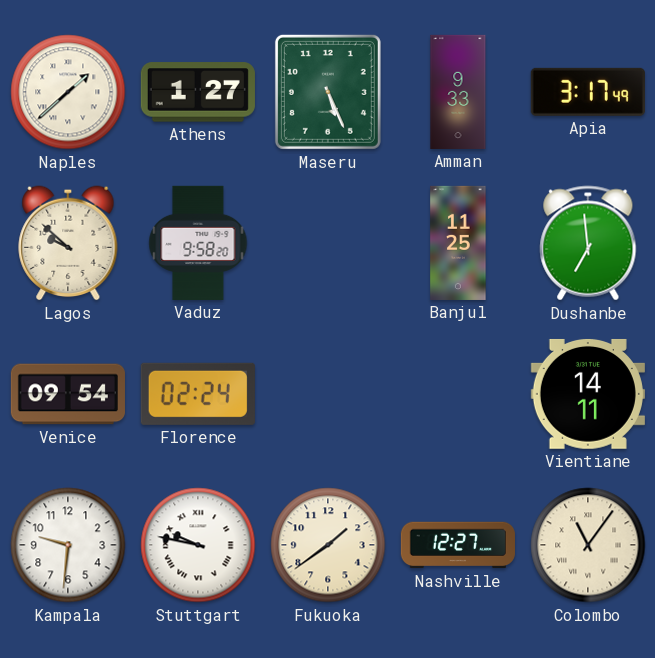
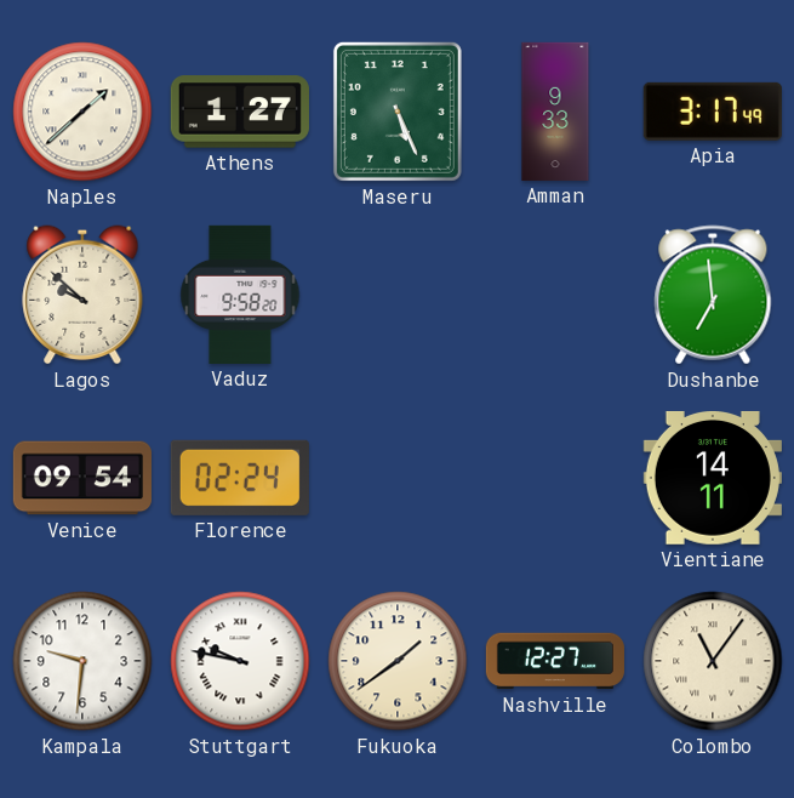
Banjul: 11:25 -> none (458, 243)
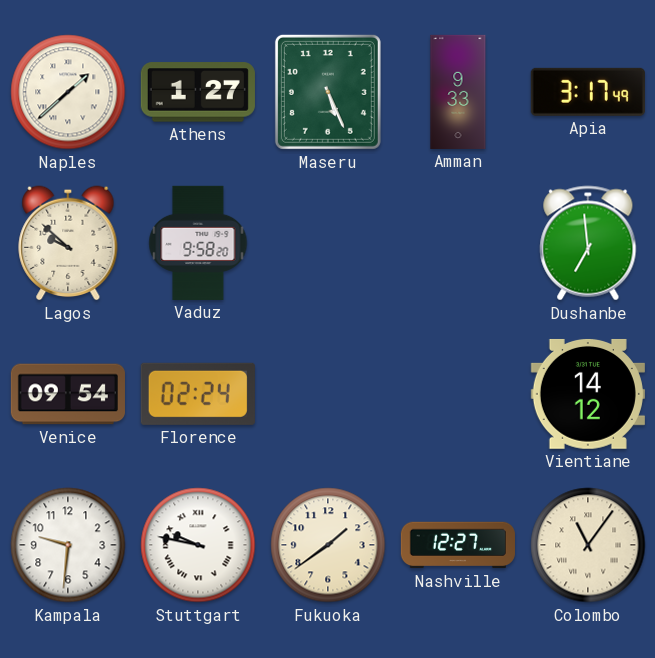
Vientiane: 14:11 -> 14:12 (588, 394)
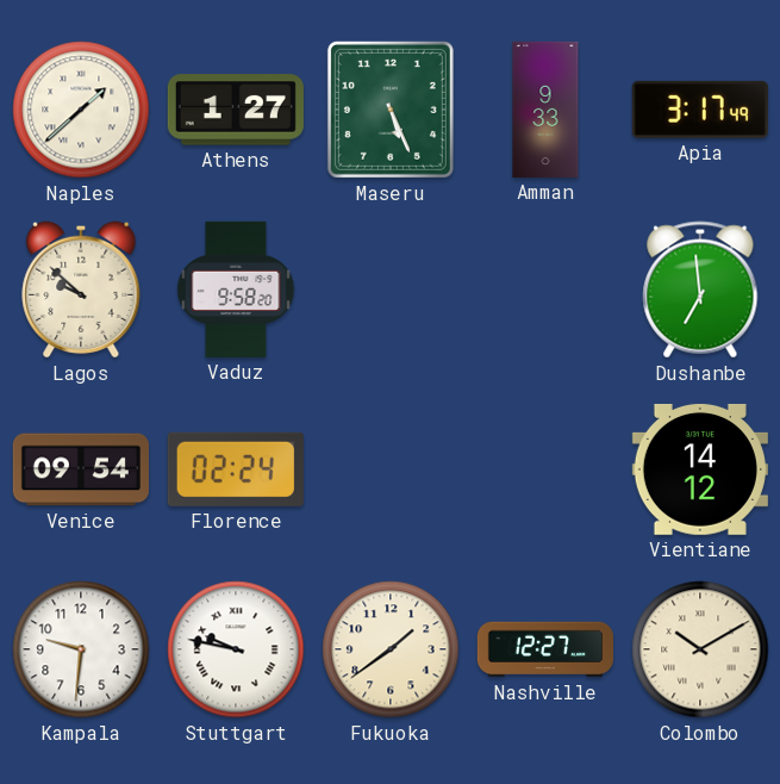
Colombo: 11:06 -> 10:10 (700, 649)
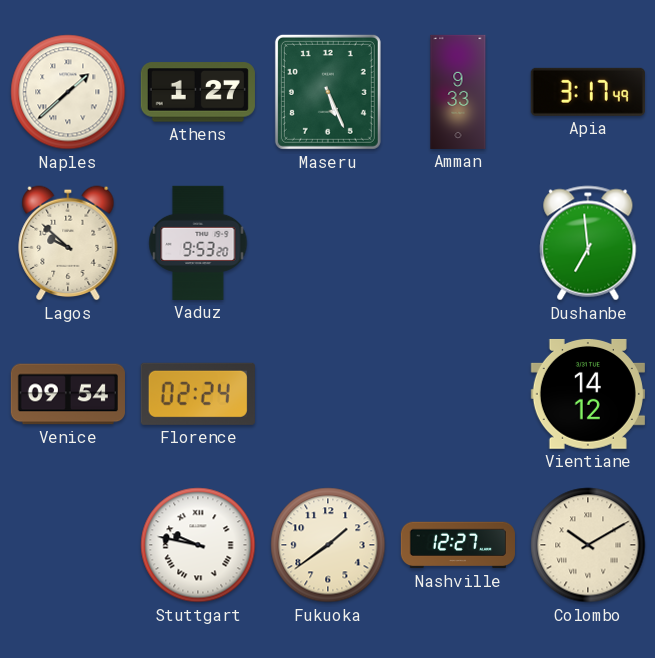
Vaduz: 9:58 -> 9:53 (198, 243)
Kampala: 9:31 -> none (81, 649)
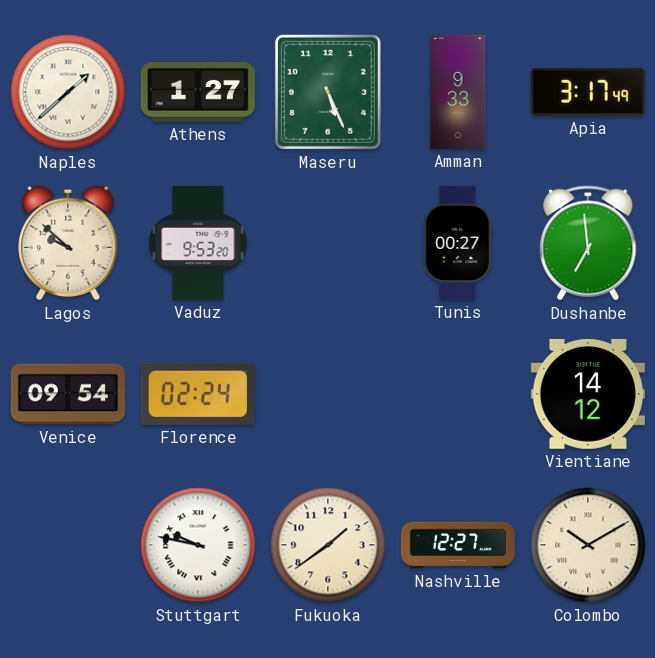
Tunis: none -> 00:27 (458, 243)
